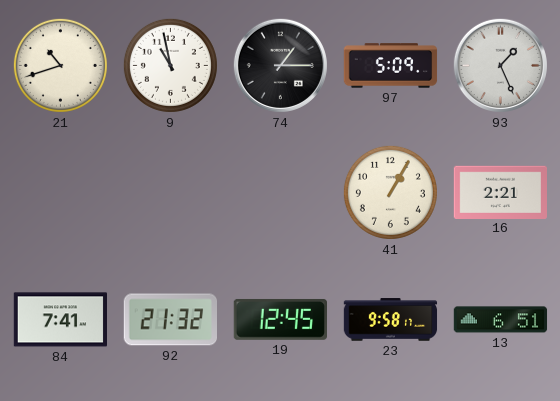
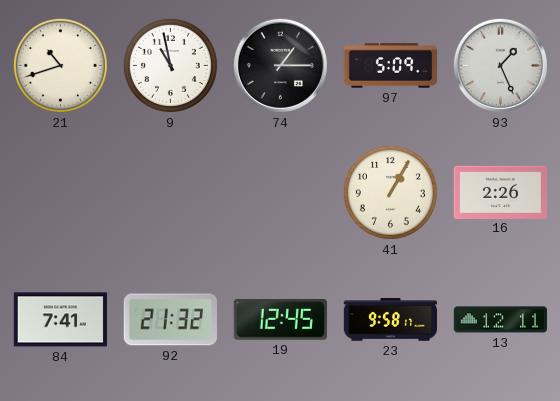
16: 2:21 -> 2:26 (500, 192)
13: 6:51 -> 12:11 (501, 320)
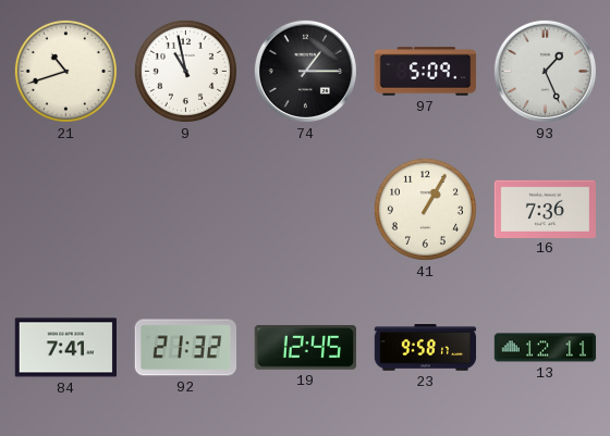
16: 2:26 -> 7:36 (545, 209)
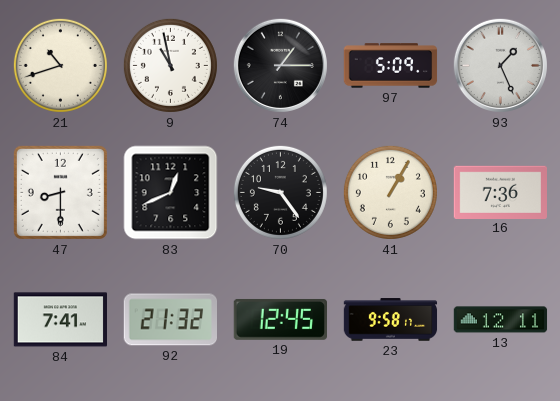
47: none -> 8:30 (60, 192)
83: none -> 12:41 (171, 193)
70: none -> 9:24 (280, 192)
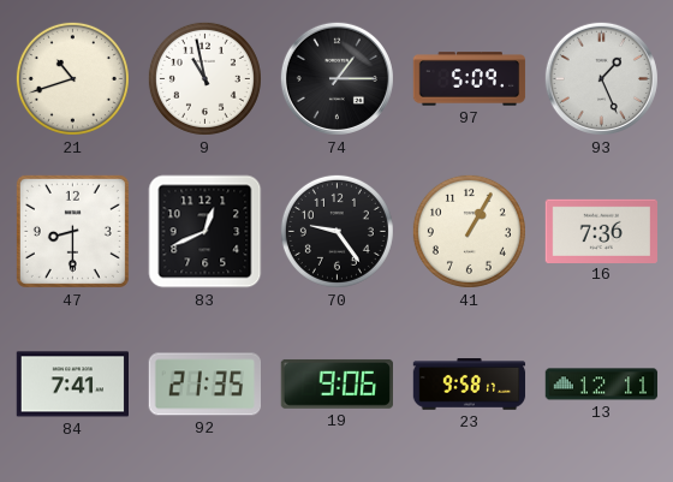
92: 21:32 -> 21:35 (204, 385)
19: 12:45 -> 9:06 (336, 383)
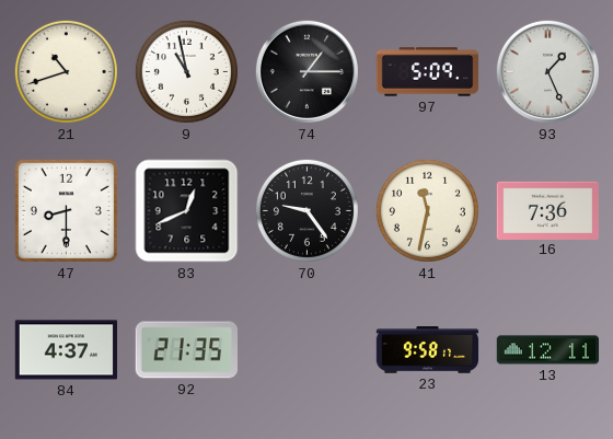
41: 1:05 -> 11:32 (427, 210)
84: 7:41 -> 4:37 (66, 350)
19: 9:06 -> none (336, 383)
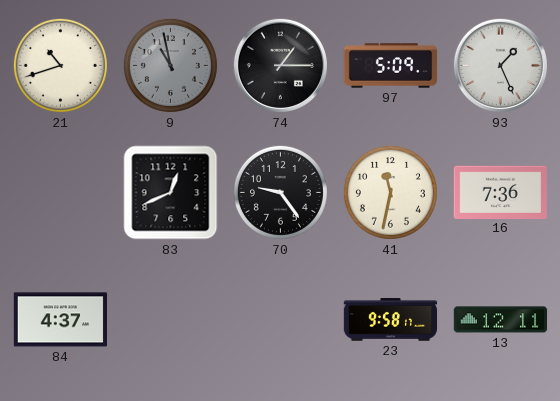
9 dial: white -> grey (170, 65)
47: 8:30 -> none (66, 210)
92: 21:35 -> none (186, 350)
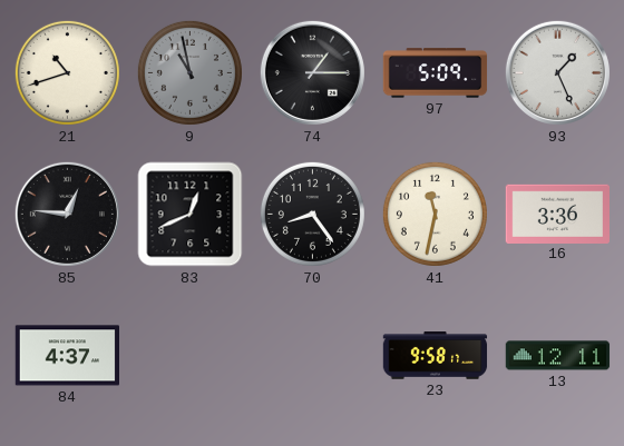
85: none -> 12:46 (67, 214)
70: 9:24 -> 8:24 (312, 214)
16: 7:36 -> 3:36 (557, 214)
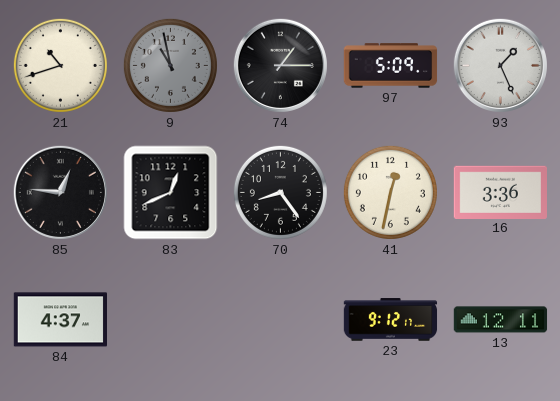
41: 11:32 -> 12:32 (390, 192)
23: 9:58 -> 9:12 (391, 320)
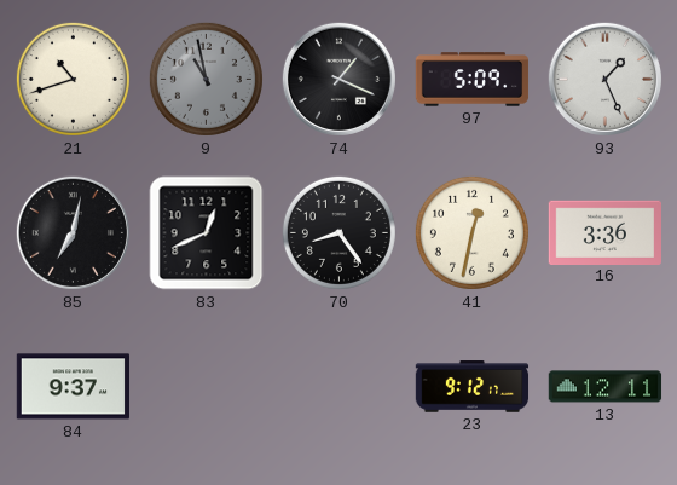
74: 1:15 -> 1:19 (338, 79)
85: 12:46 -> 7:02 (73, 232)
84: 4:37 -> 9:37 (73, 387)
